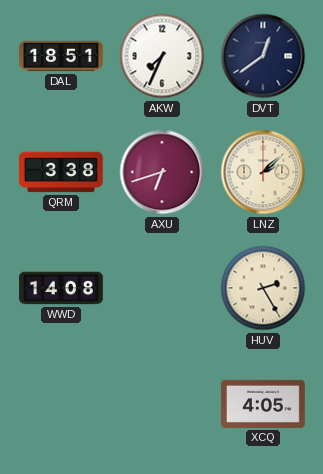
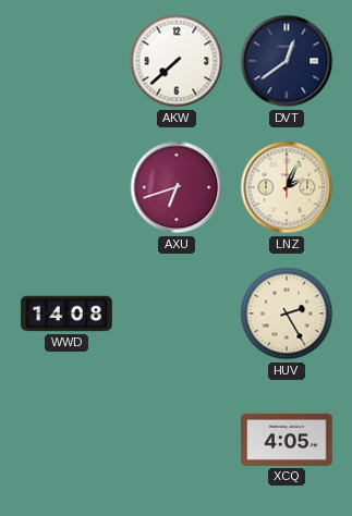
DAL: 18:51 -> none (61, 56)
AKW: 7:34 -> 7:38 (177, 61)
QRM: 3:38 -> none (61, 172)
LNZ: 2:08 -> 2:04 (287, 187)
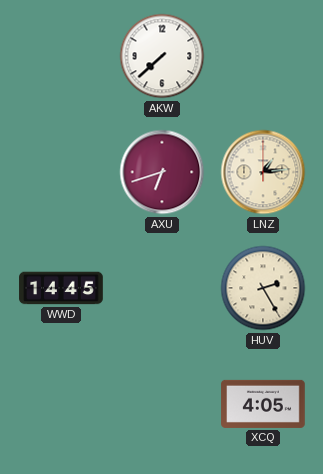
DVT: 12:39 -> none (287, 61)
LNZ: 2:04 -> 1:14 (263, 172)
WWD: 14:08 -> 14:45 (61, 288)
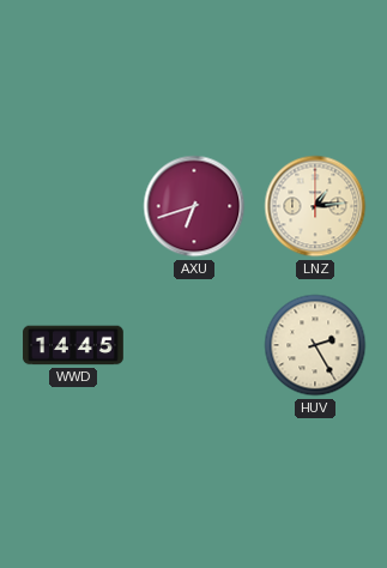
AKW: 7:38 -> none (162, 56)
XCQ: 4:05 -> none (263, 404)
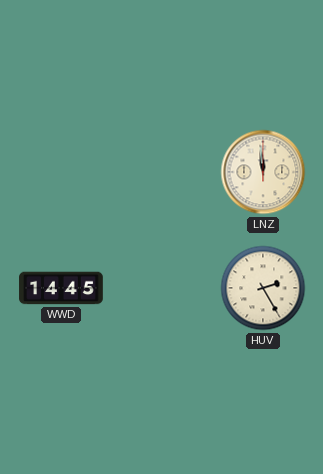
AXU: 6:42 -> none (194, 206)
LNZ: 1:14 -> 11:59 (263, 172)
